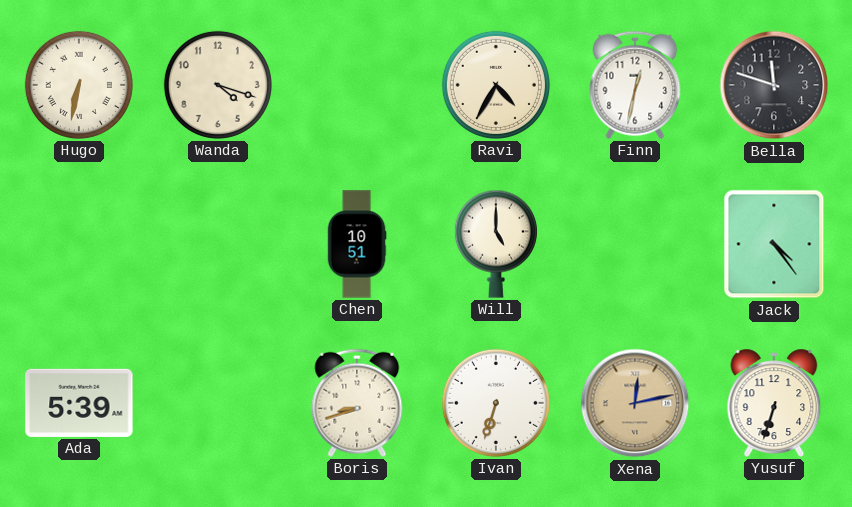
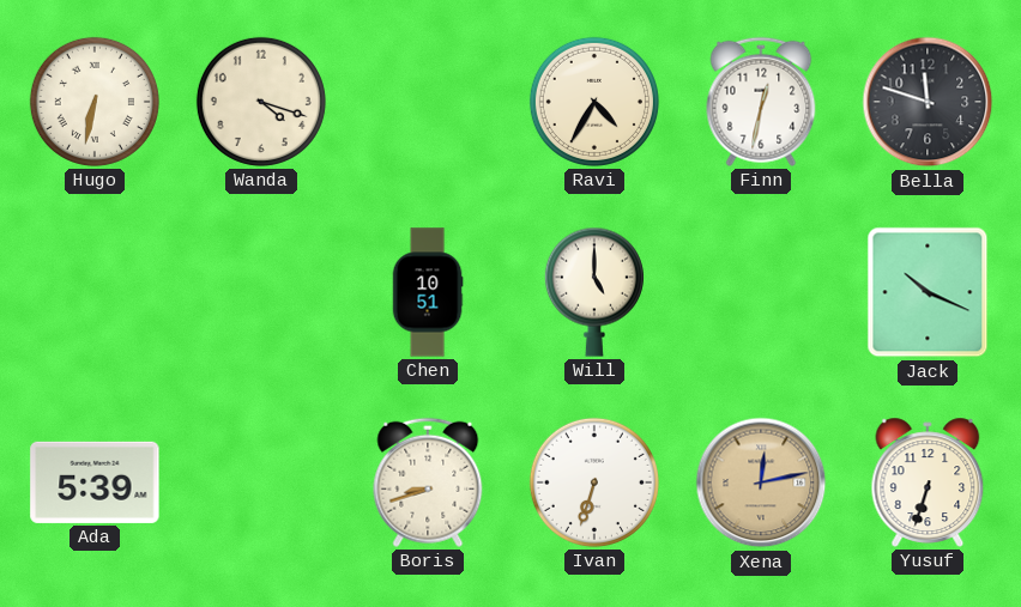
Jack: 4:24 -> 10:19 (928, 292)
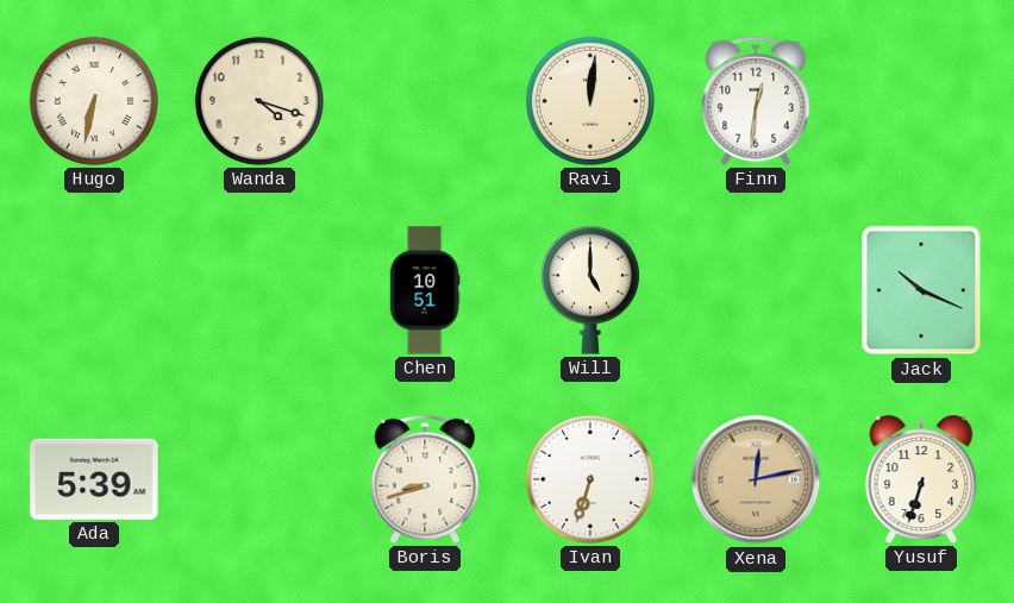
Ravi: 4:35 -> 12:01 (590, 101)
Finn: 12:32 -> 12:31 (756, 101)
Bella: 11:48 -> none (928, 102)
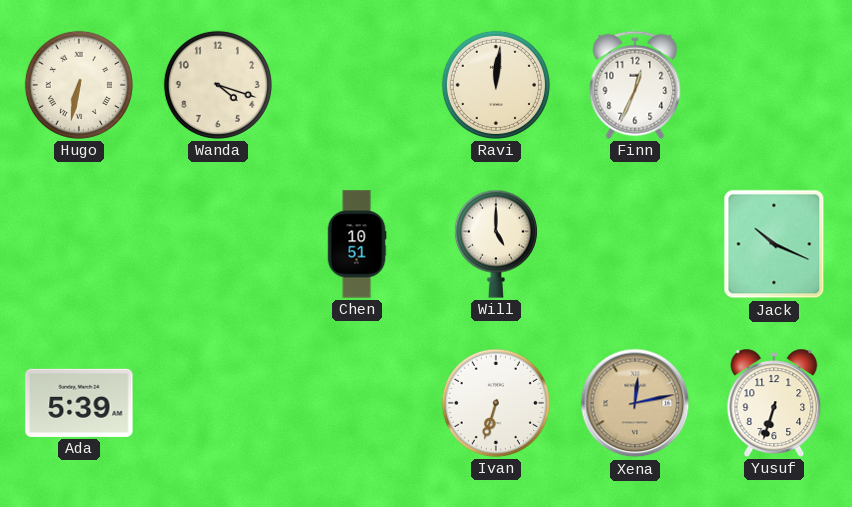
Finn: 12:31 -> 12:34 (635, 85)
Boris: 8:42 -> none (425, 479)
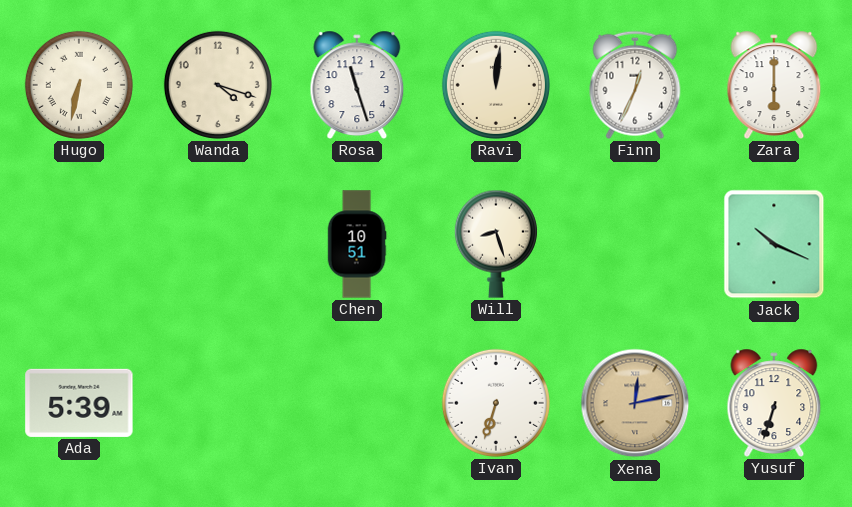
Rosa: none -> 11:27 (357, 85)
Zara: none -> 6:00 (774, 85)
Will: 5:00 -> 8:27 (496, 244)
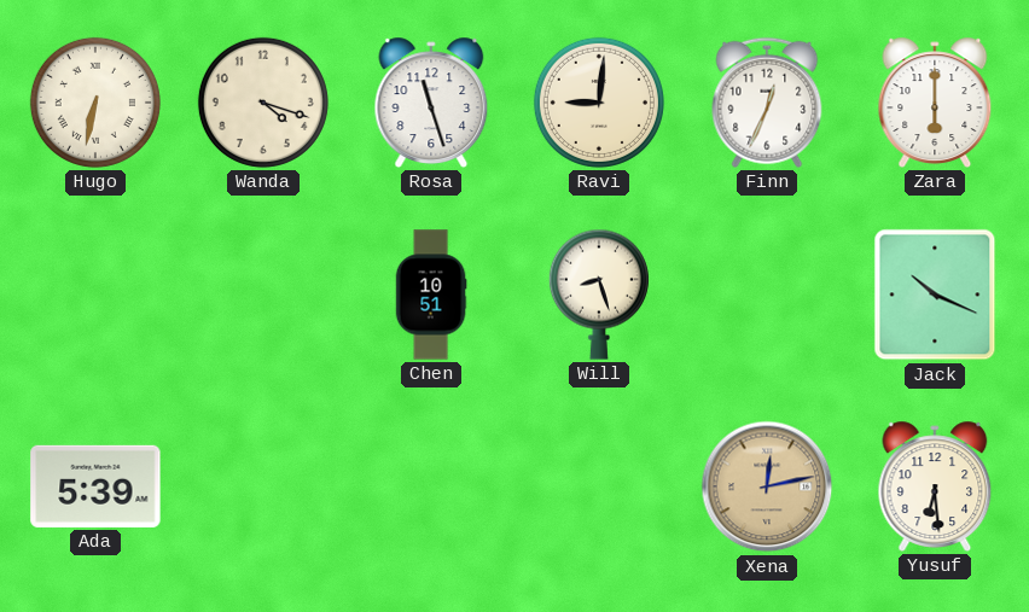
Ravi: 12:01 -> 9:01 (599, 103)
Ivan: 6:33 -> none (496, 403)
Yusuf: 6:33 -> 6:29 (935, 486)
